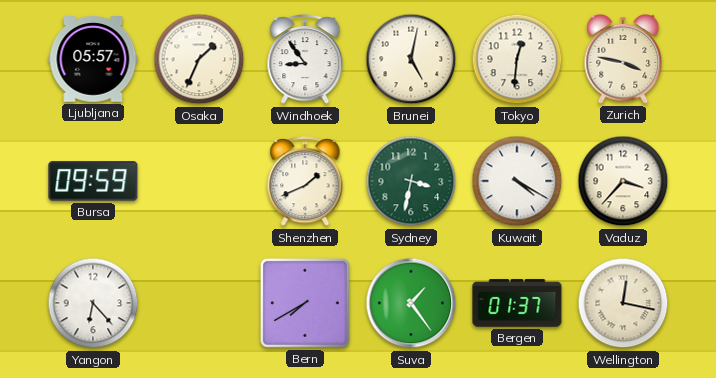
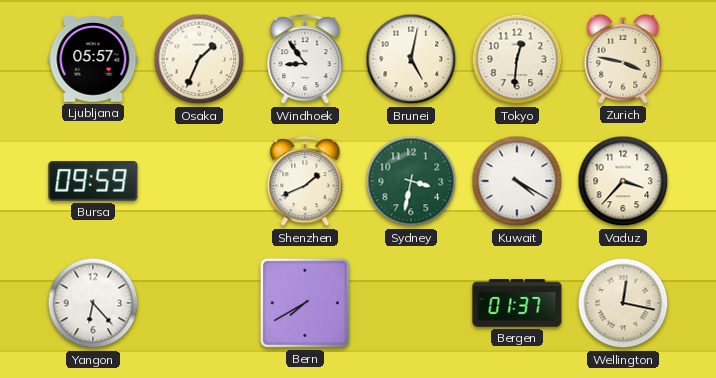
Suva: 1:24 -> none (411, 303)
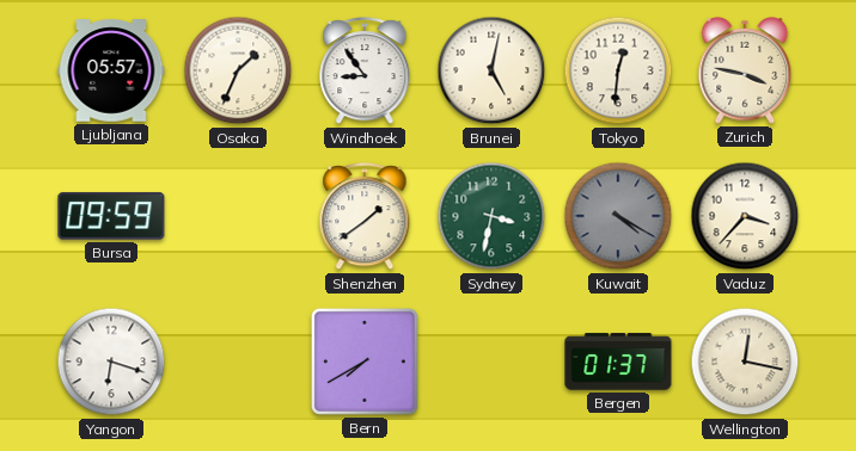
Shenzhen: 1:41 -> 1:39 (365, 217)
Kuwait dial: white -> grey (618, 216)
Yangon: 6:23 -> 6:18 (111, 362)
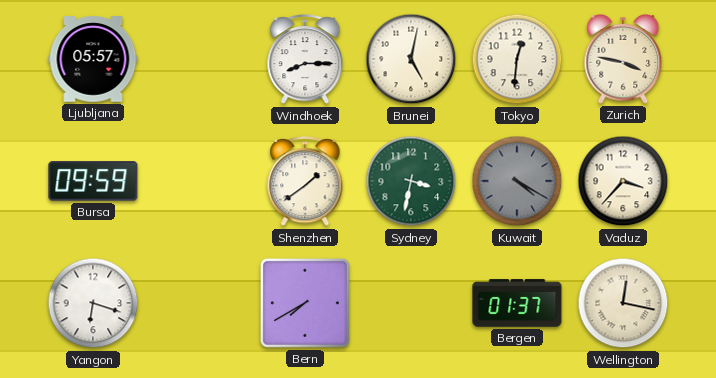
Osaka: 1:34 -> none (238, 70)
Windhoek: 8:54 -> 8:15 (305, 60)
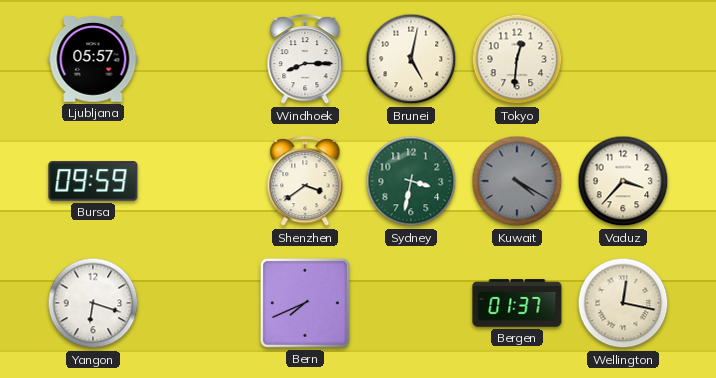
Zurich: 3:47 -> none (623, 60)
Shenzhen: 1:39 -> 3:39 (305, 182)
Bern: 7:40 -> 7:41 (305, 303)
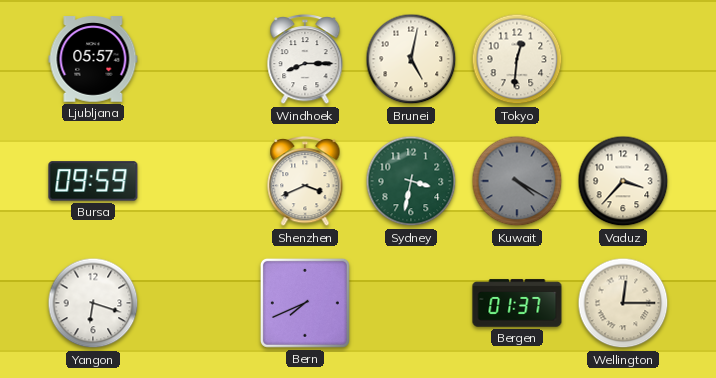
Shenzhen: 3:39 -> 3:41 (305, 182)
Wellington: 12:17 -> 12:15 (623, 303)
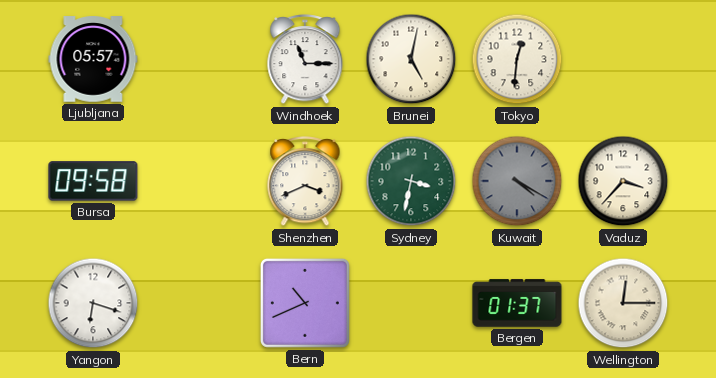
Windhoek: 8:15 -> 11:15 (305, 60)
Bursa: 09:59 -> 09:58 (93, 181)
Bern: 7:41 -> 10:41 (305, 303)
